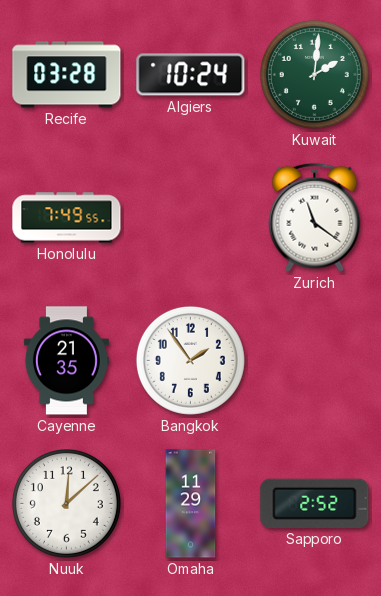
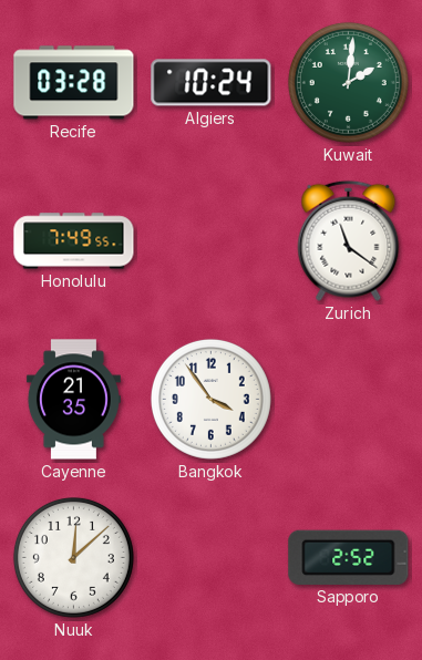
Bangkok: 1:54 -> 3:54 (210, 399)
Omaha: 11:29 -> none (191, 504)
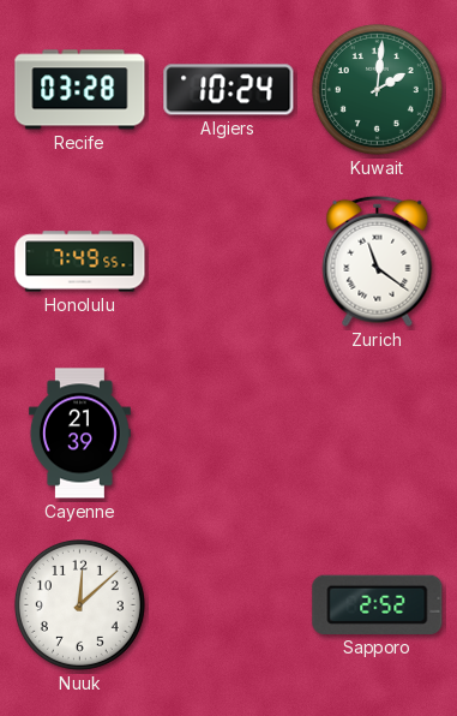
Cayenne: 21:35 -> 21:39 (79, 434)
Bangkok: 3:54 -> none (210, 399)
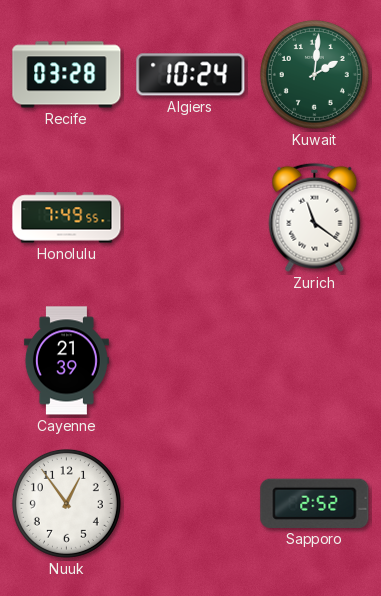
Nuuk: 12:08 -> 12:54 (66, 503)
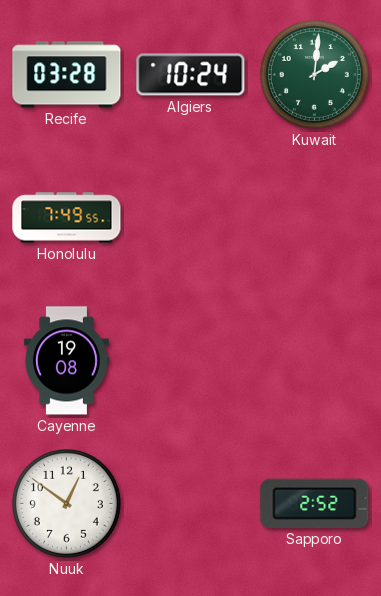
Zurich: 11:21 -> none (315, 217)
Cayenne: 21:39 -> 19:08 (66, 361)
Nuuk: 12:54 -> 12:51 (66, 503)
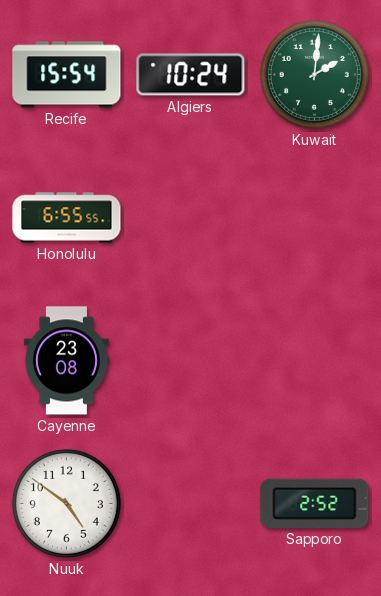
Recife: 03:28 -> 15:54 (67, 75)
Honolulu: 7:49 -> 6:55 (67, 218)
Cayenne: 19:08 -> 23:08 (66, 361)
Nuuk: 12:51 -> 4:51 (66, 503)
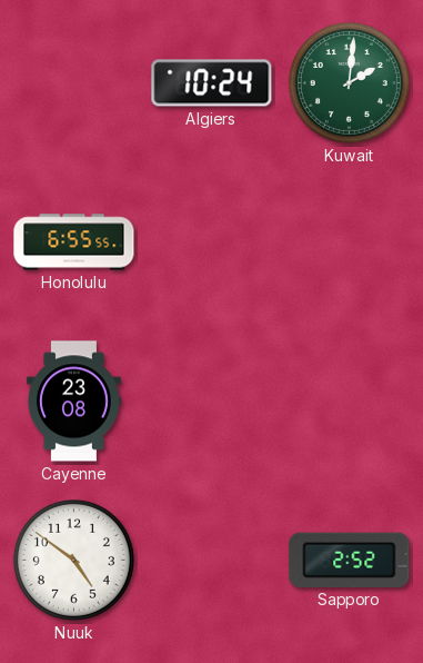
Recife: 15:54 -> none (67, 75)
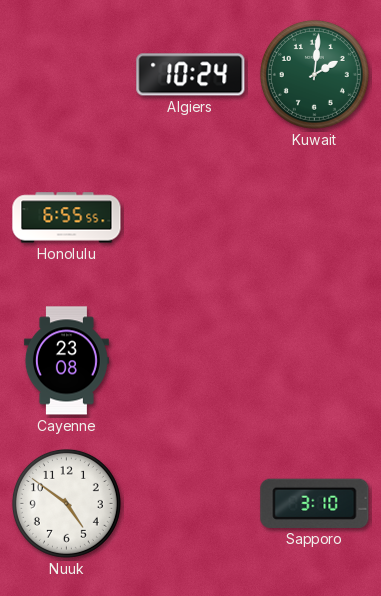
Sapporo: 2:52 -> 3:10 (315, 503)
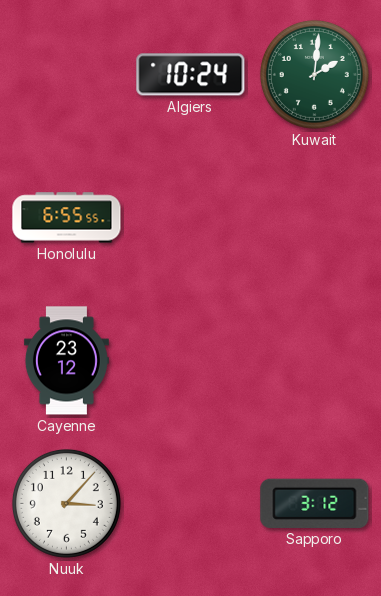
Cayenne: 23:08 -> 23:12 (66, 361)
Nuuk: 4:51 -> 3:07 (66, 503)
Sapporo: 3:10 -> 3:12 (315, 503)
